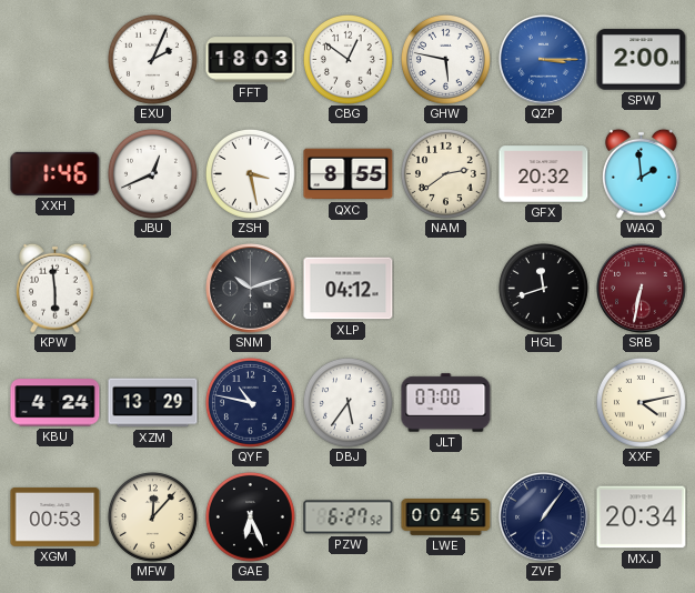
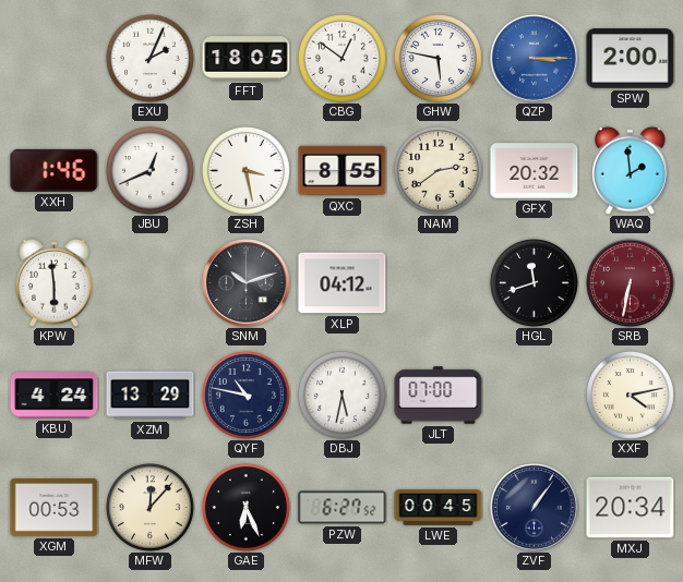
FFT: 18:03 -> 18:05 (247, 59)
DBJ: 5:36 -> 5:32 (341, 395)
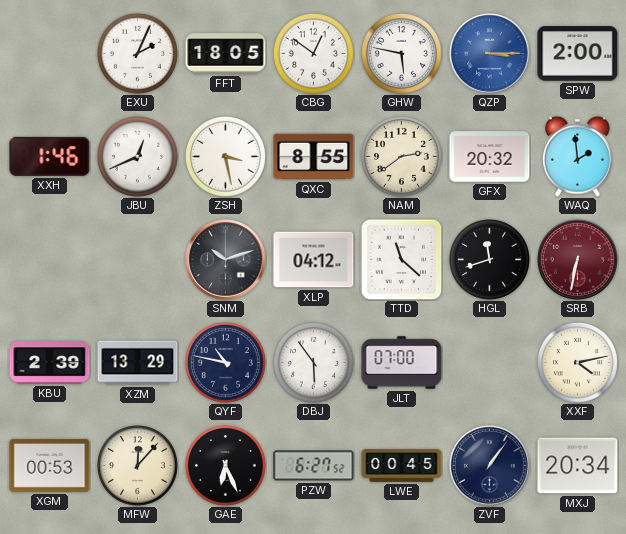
KPW: 5:59 -> none (55, 282)
TTD: none -> 11:22 (401, 259)
KBU: 4:24 -> 2:39 (50, 363)
DBJ: 5:32 -> 5:54 (313, 362)
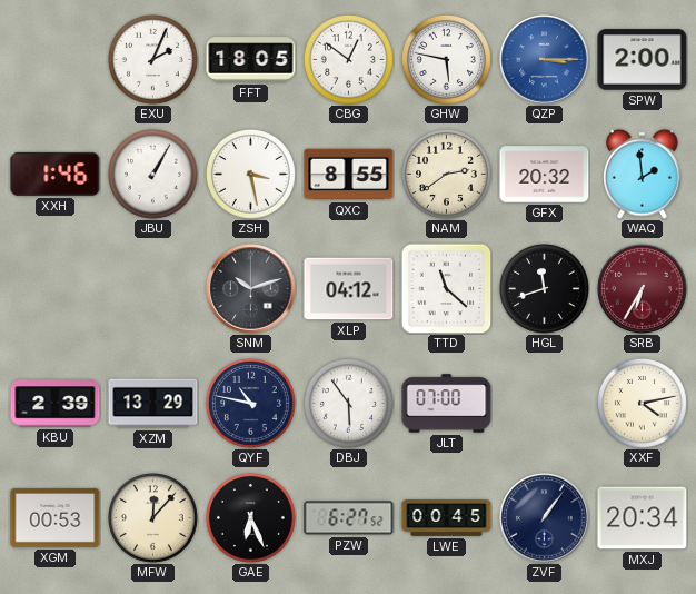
JBU: 12:41 -> 1:05 (152, 174)
SRB: 6:32 -> 6:35 (643, 289)
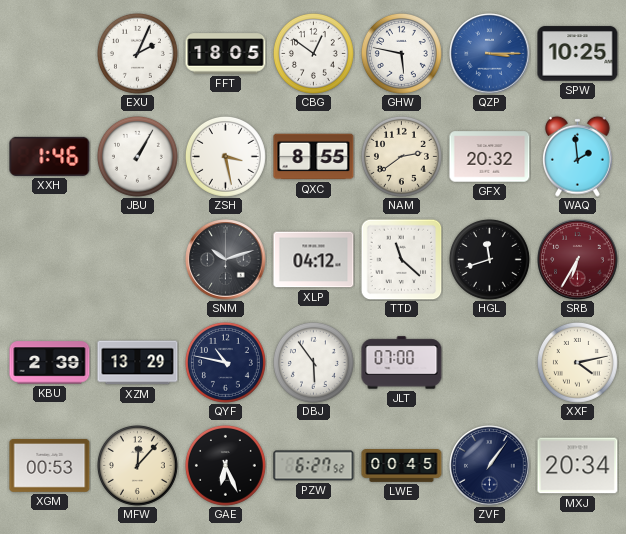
SPW: 2:00 -> 10:25 (578, 54)
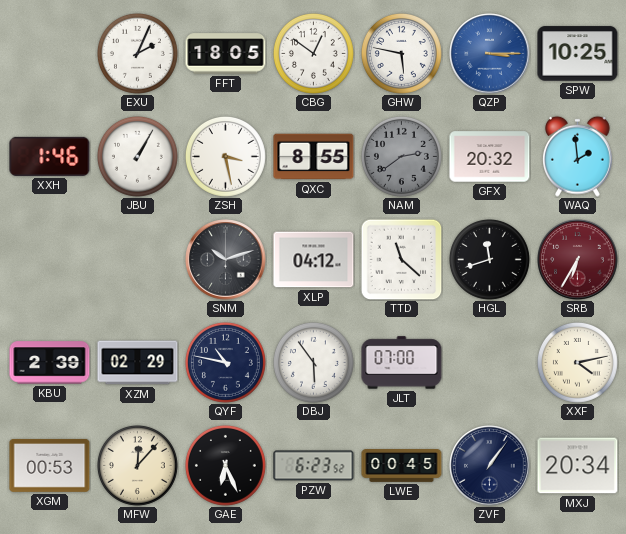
NAM dial: cream -> grey (401, 156)
XZM: 13:29 -> 02:29 (138, 363)
PZW: 6:27 -> 6:23 (314, 466)
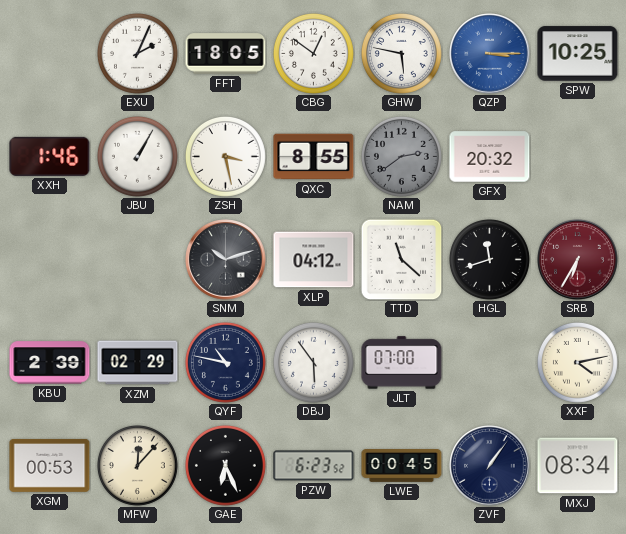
WAQ: 1:59 -> none (578, 156)
MXJ: 20:34 -> 08:34 (578, 466)
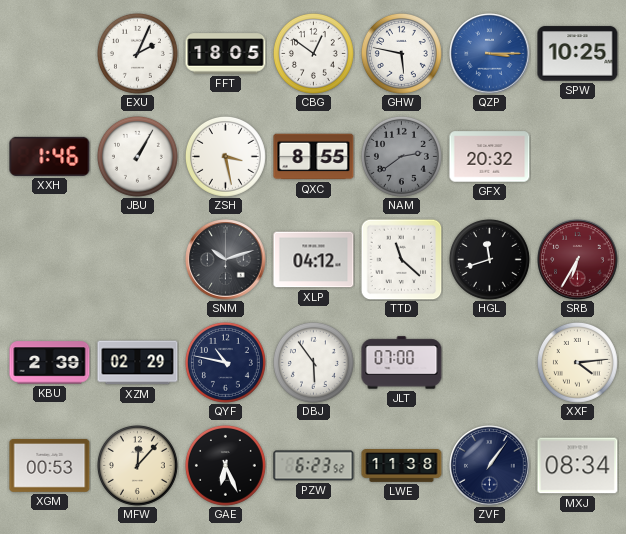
XXF: 4:13 -> 4:14 (577, 362)
LWE: 00:45 -> 11:38 (402, 466)
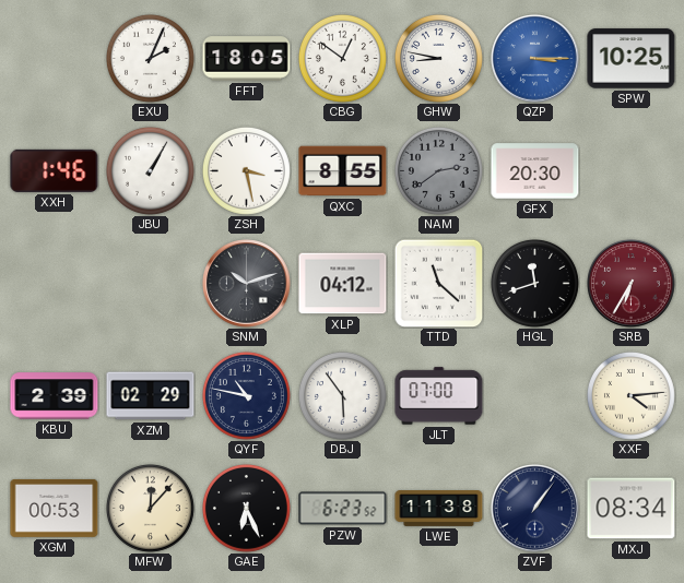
GHW: 5:47 -> 8:47 (438, 58)
GFX: 20:32 -> 20:30 (535, 171)
